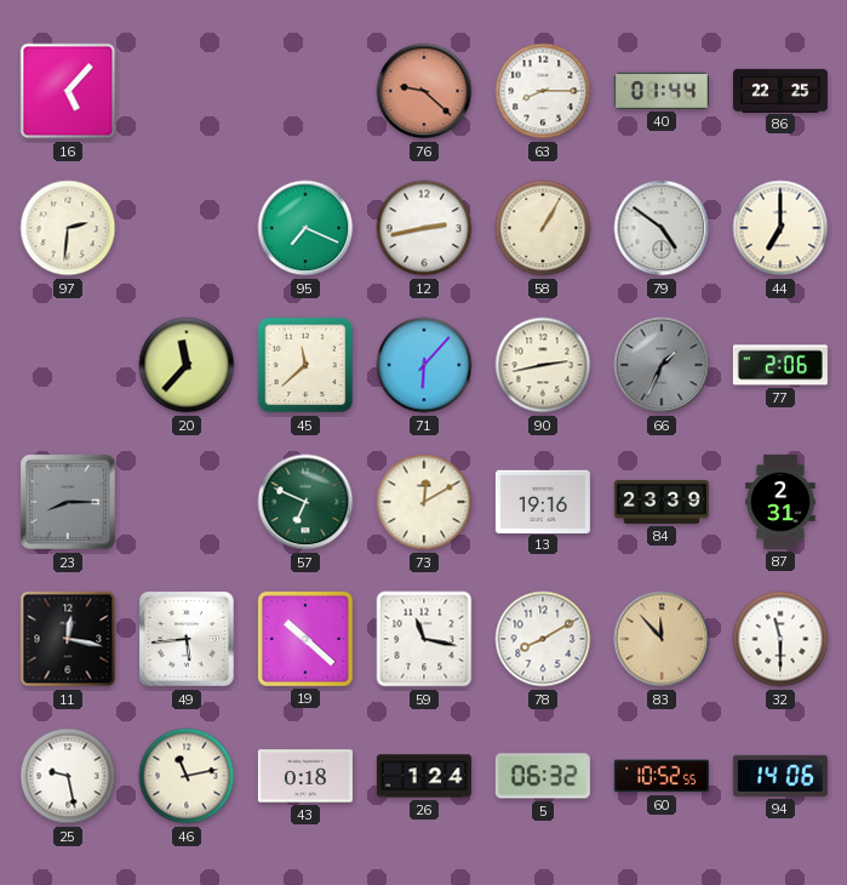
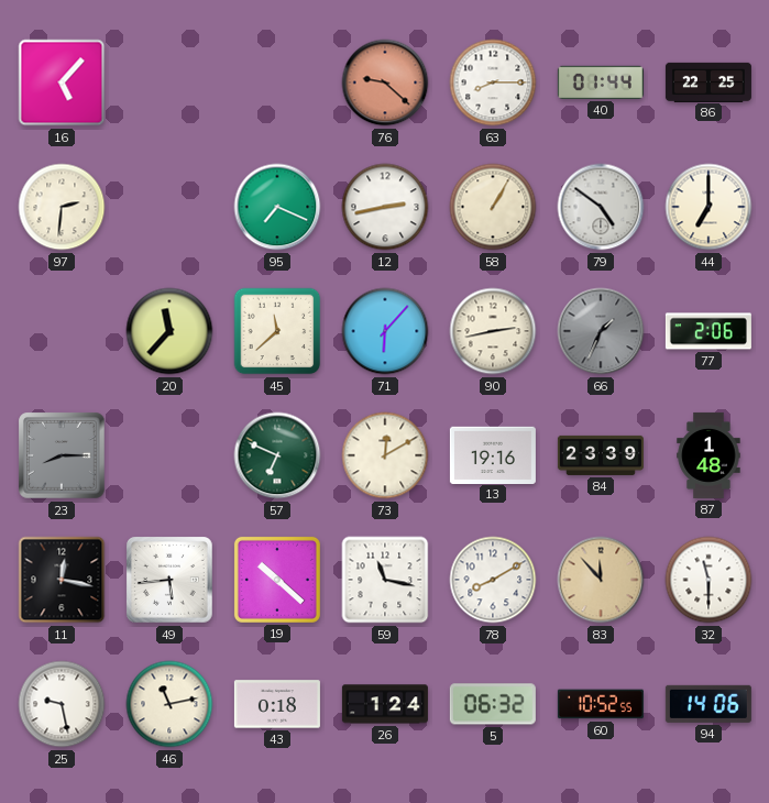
87: 2:31 -> 1:48 (708, 455)
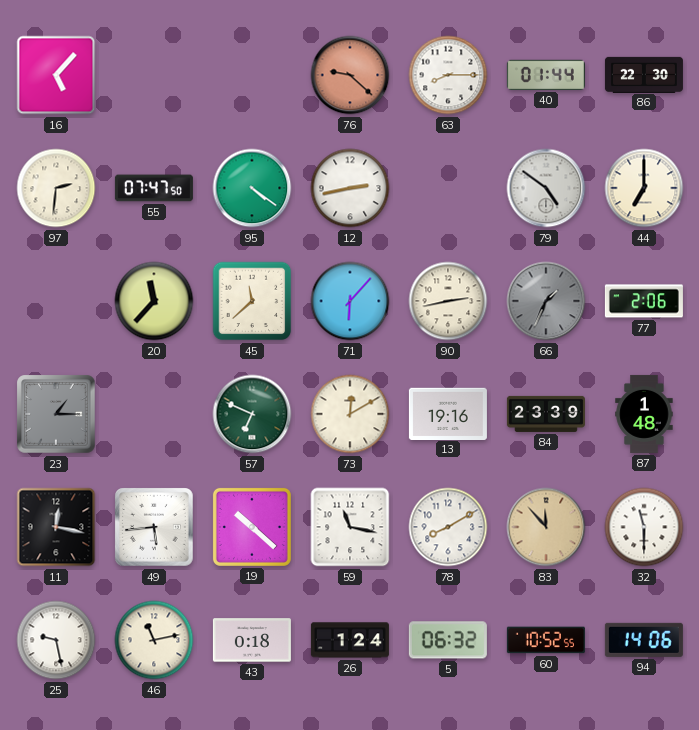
86: 22:25 -> 22:30 (644, 74)
55: none -> 07:47 (154, 188)
95: 7:19 -> 4:21 (252, 188)
58: 1:05 -> none (493, 207)
23: 8:15 -> 1:15 (56, 414)
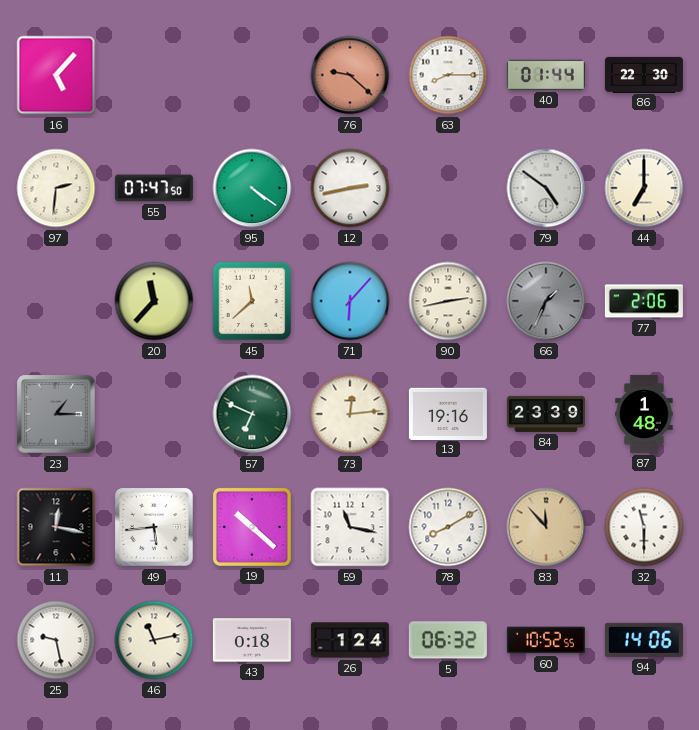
73: 12:10 -> 12:14 (350, 414)
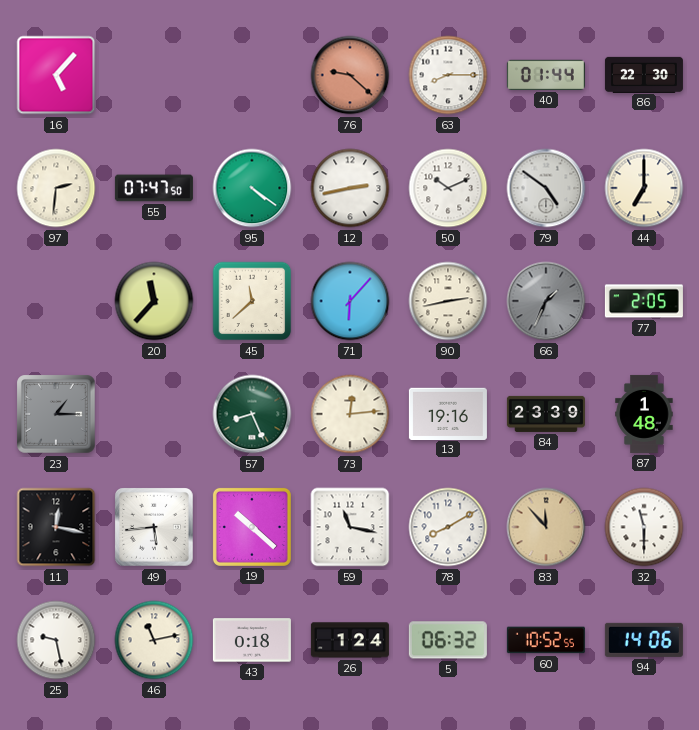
50: none -> 10:11 (448, 188)
77: 2:06 -> 2:05 (644, 301)
57: 6:49 -> 8:26 (252, 414)
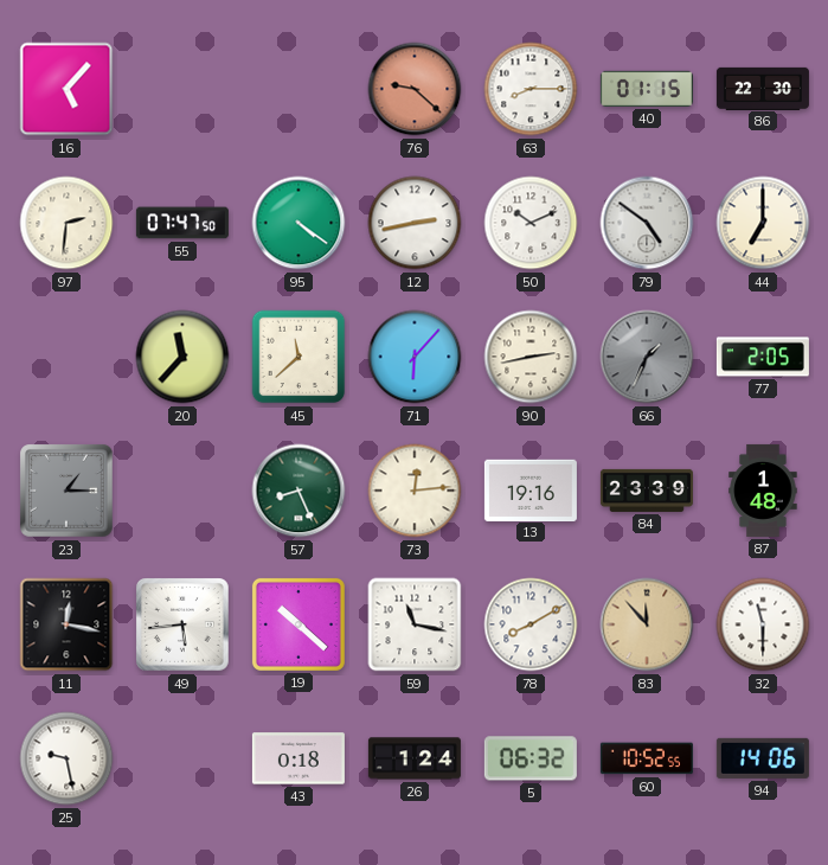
40: 01:44 -> 01:15 (647, 89)
46: 11:13 -> none (154, 640)
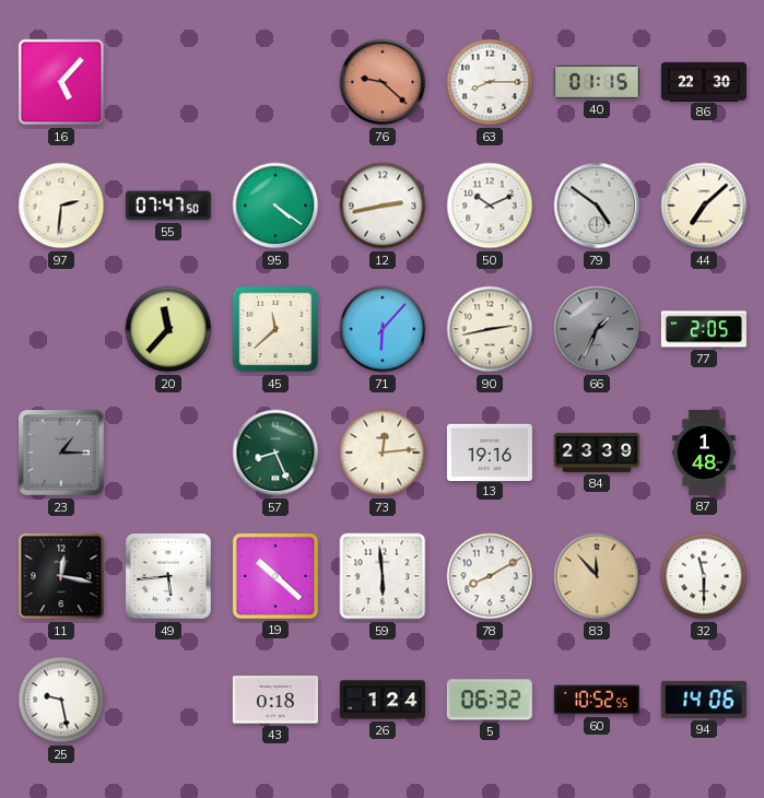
44: 7:00 -> 7:08 (704, 206)
59: 11:17 -> 5:59 (383, 576)
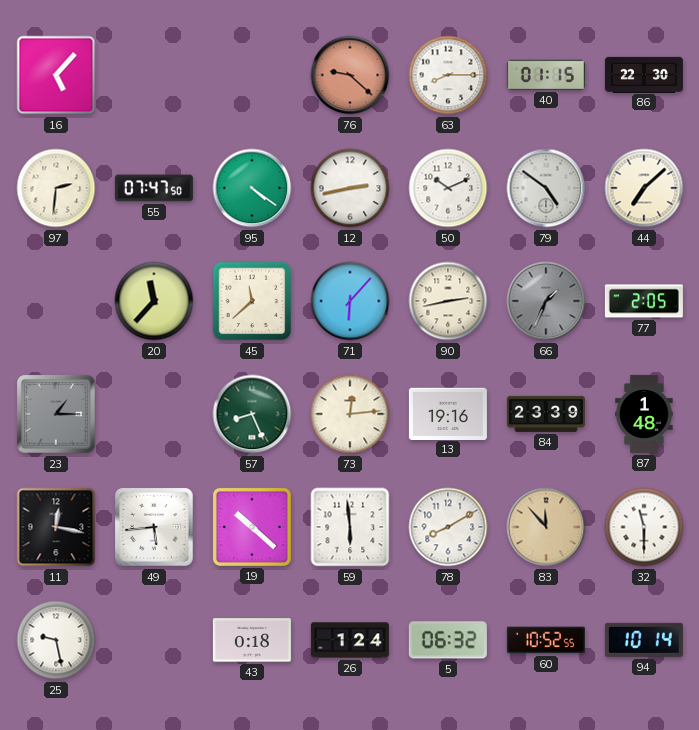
94: 14:06 -> 10:14 (644, 640)
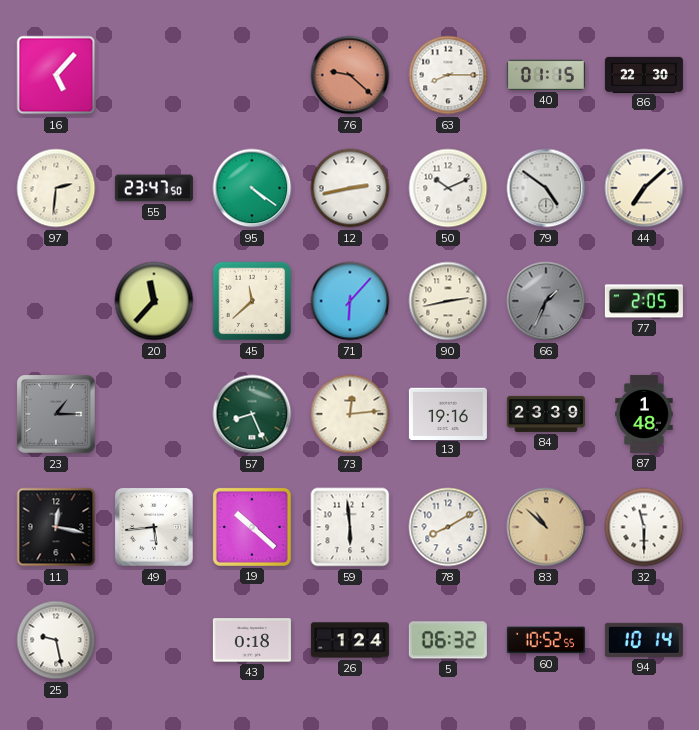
55: 07:47 -> 23:47 (154, 188)
83: 11:53 -> 10:52 (546, 527)
